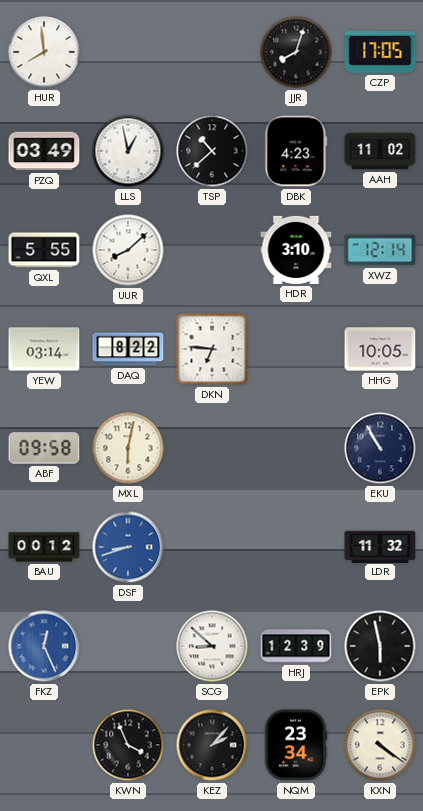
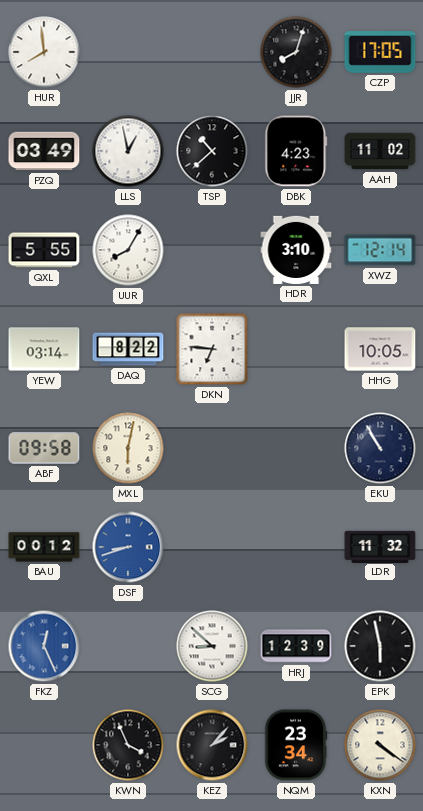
UUR: 8:08 -> 8:05 (128, 250)
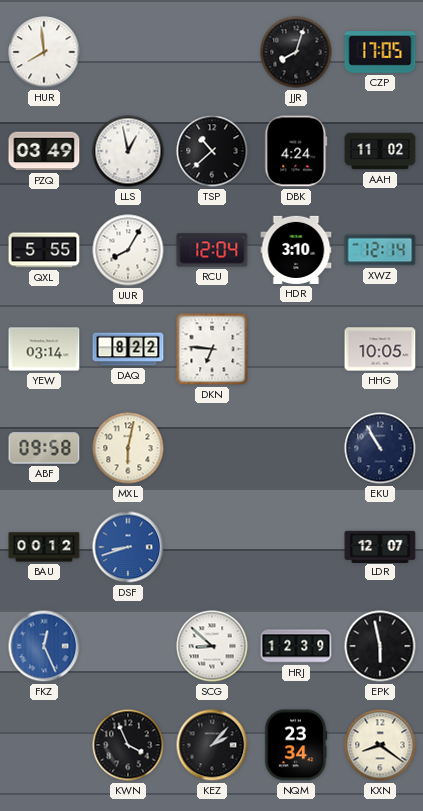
DBK: 4:23 -> 4:24 (296, 151)
RCU: none -> 12:04 (212, 250)
LDR: 11:32 -> 12:07 (380, 546)
KXN: 4:21 -> 8:21 (380, 745)
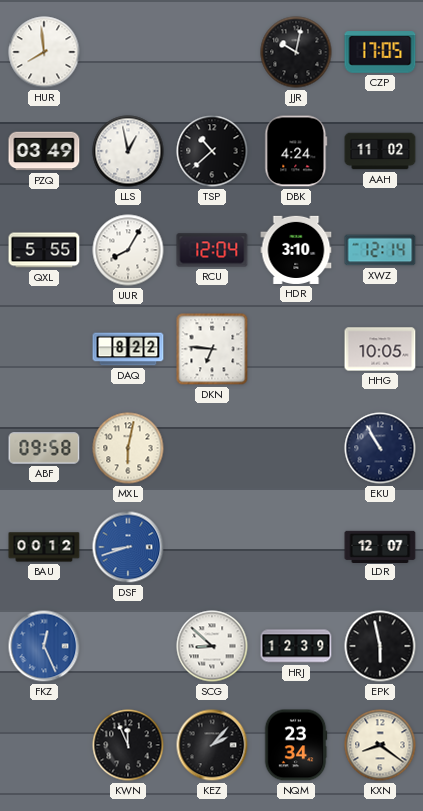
JJR: 8:03 -> 10:02 (296, 52)
YEW: 03:14 -> none (44, 349)
KWN: 3:56 -> 11:56 (128, 745)
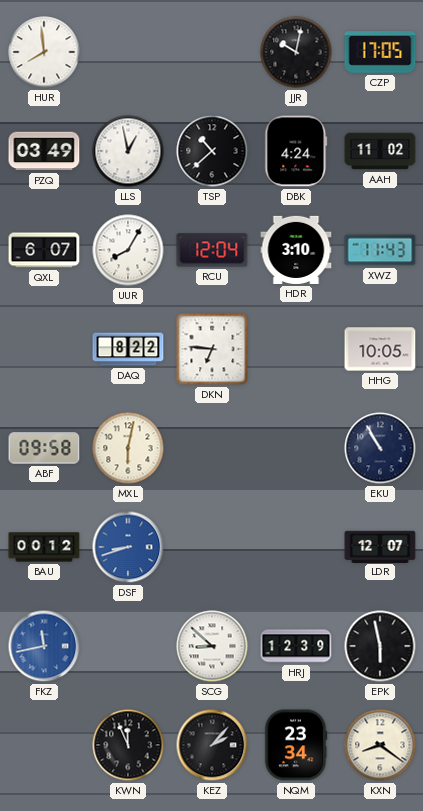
QXL: 5:55 -> 6:07 (44, 250)
XWZ: 12:14 -> 11:43 (380, 250)
FKZ: 12:26 -> 11:43 (44, 646)
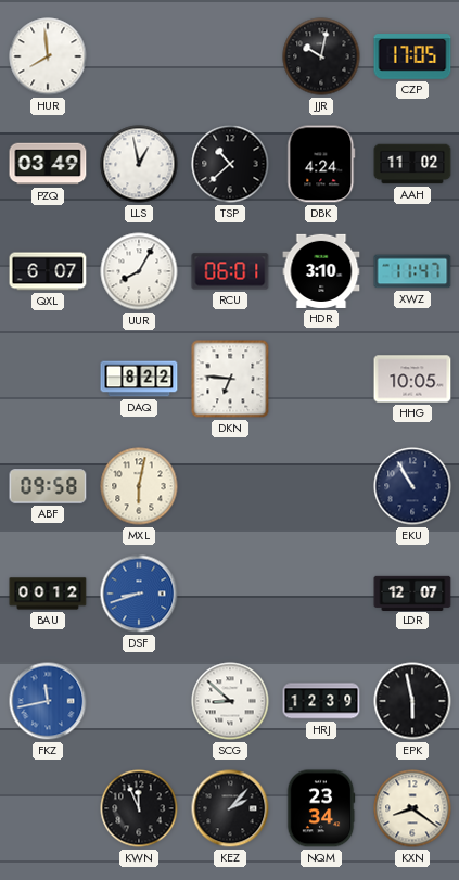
RCU: 12:04 -> 06:01 (230, 271)
XWZ: 11:43 -> 11:47 (412, 271)
